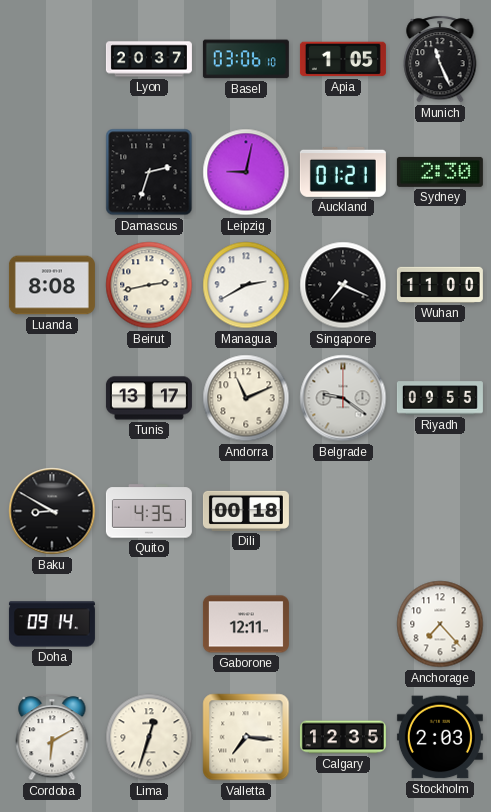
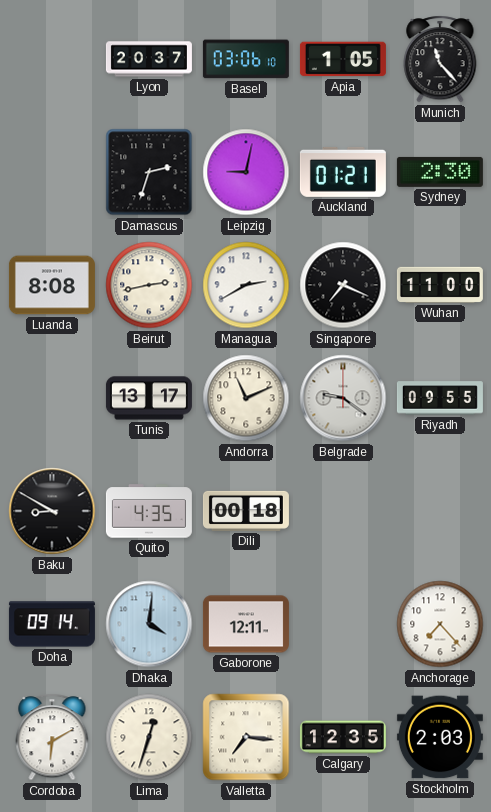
Munich: 11:26 -> 11:23 (440, 59)
Dhaka: none -> 4:01 (149, 624)
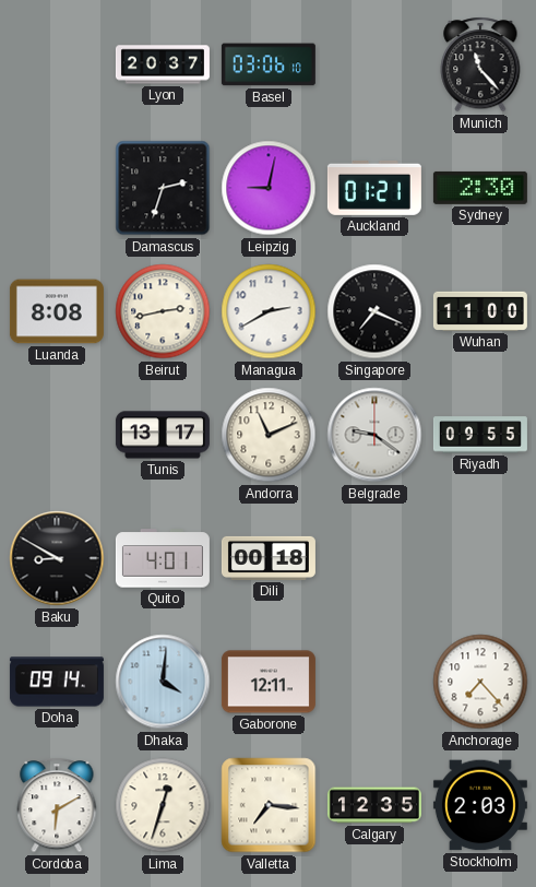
Apia: 1:05 -> none (343, 59)
Quito: 4:35 -> 4:01 (163, 558)
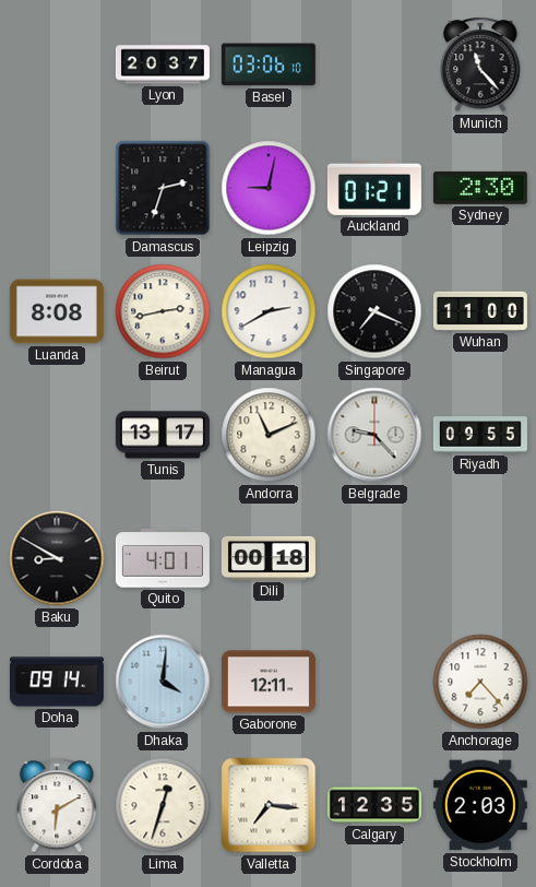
Belgrade: 9:21 -> 9:23 (374, 435)
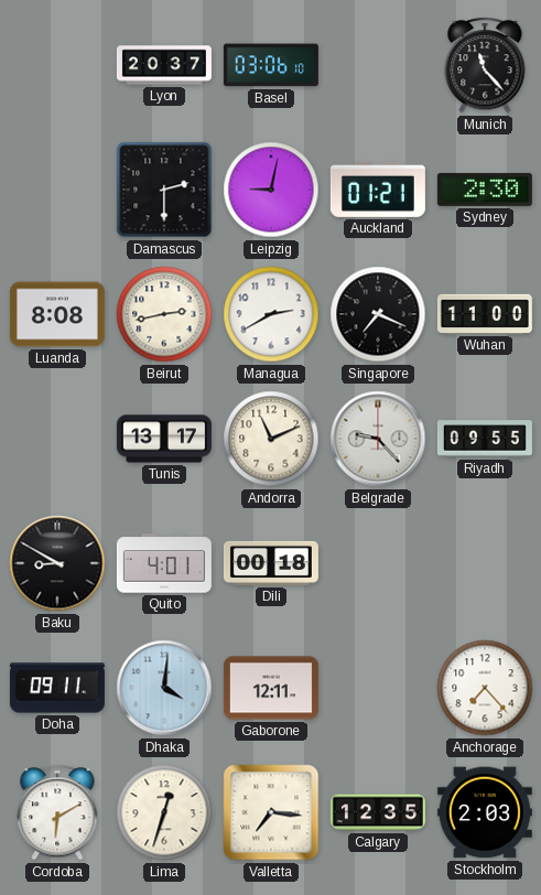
Damascus: 2:33 -> 2:30 (164, 190)
Doha: 09:14 -> 09:11 (57, 688)
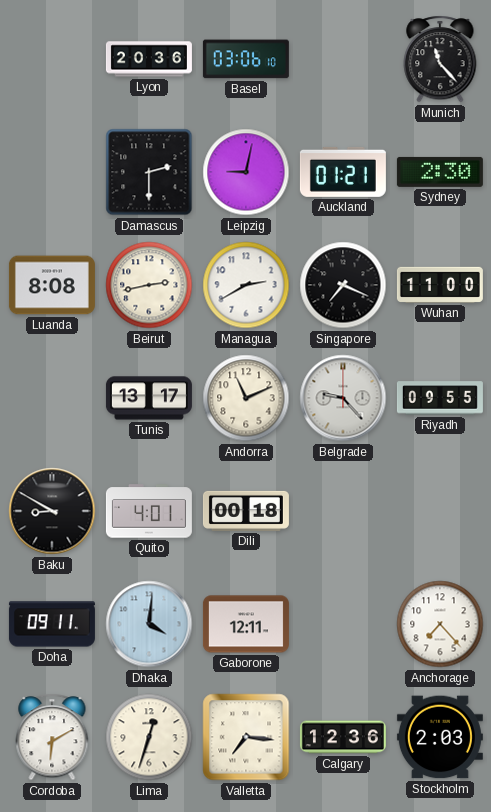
Lyon: 20:37 -> 20:36 (149, 59)
Calgary: 12:35 -> 12:36 (343, 737)
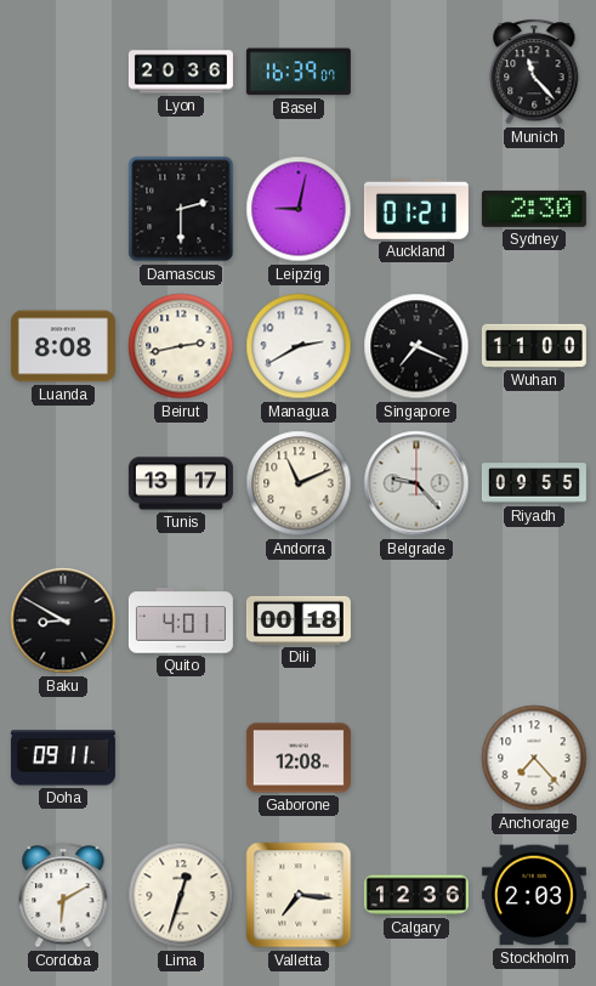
Basel: 03:06 -> 16:39 (299, 72)
Dhaka: 4:01 -> none (149, 624)
Gaborone: 12:11 -> 12:08 (299, 758)
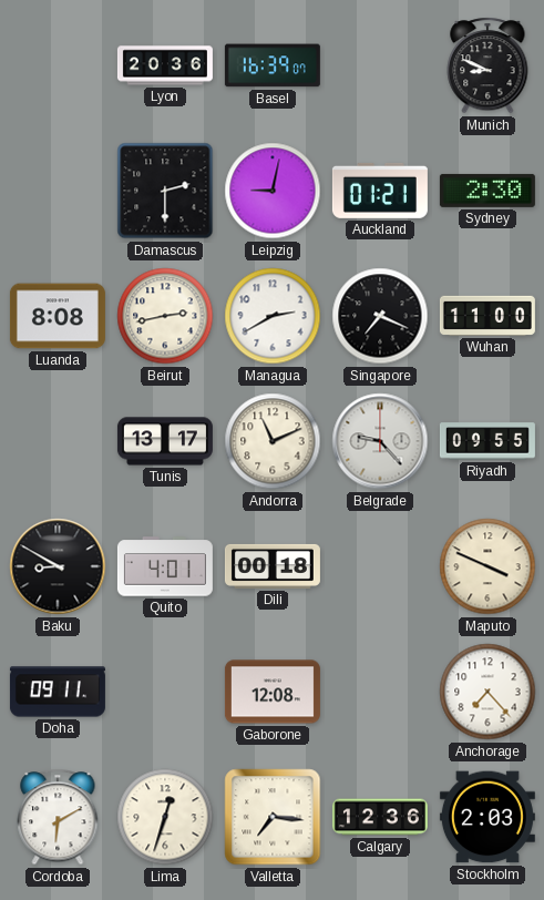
Munich: 11:23 -> 8:49 (487, 65)
Maputo: none -> 3:49 (487, 566)
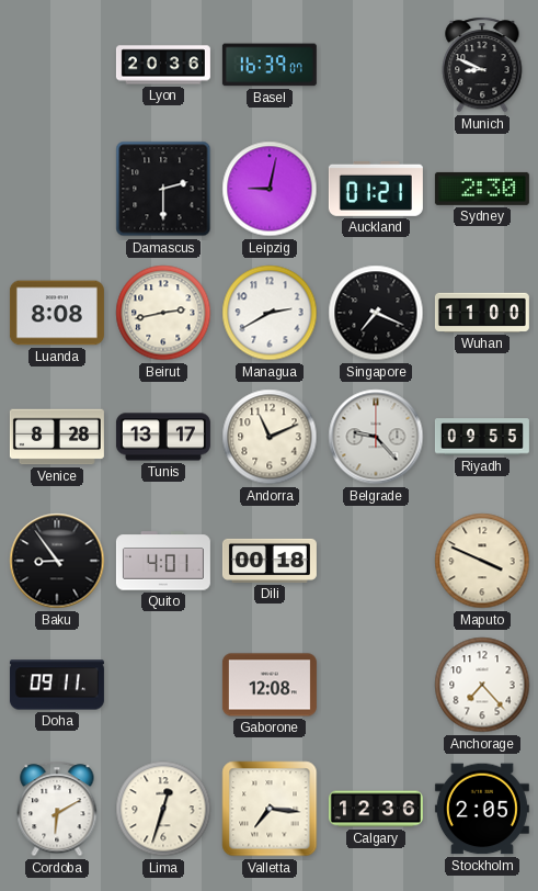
Venice: none -> 8:28 (57, 437)
Baku: 8:50 -> 8:54 (57, 561)
Stockholm: 2:03 -> 2:05 (482, 809)
